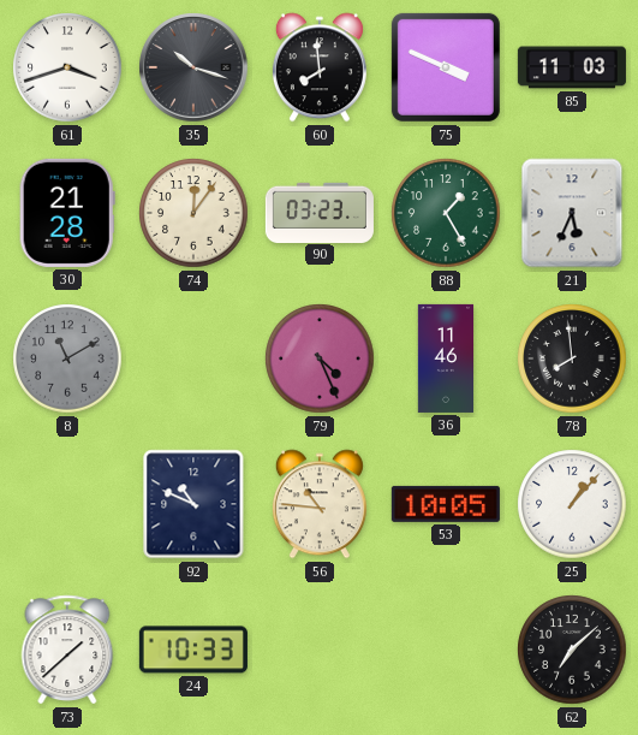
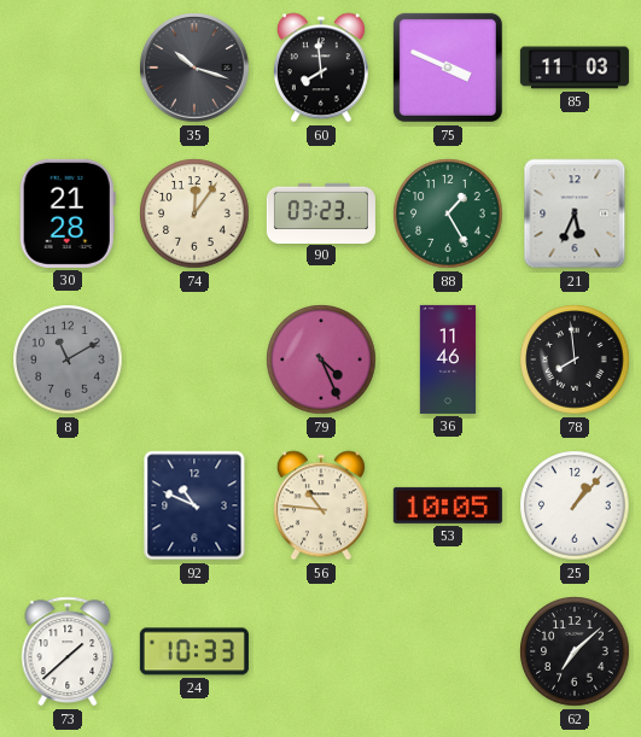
61: 3:42 -> none (67, 67)
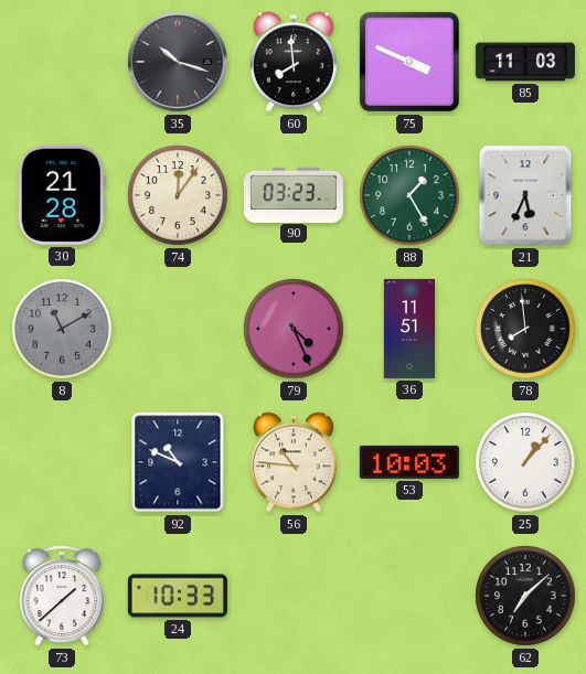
36: 11:46 -> 11:51 (409, 329)
53: 10:05 -> 10:03 (409, 462)
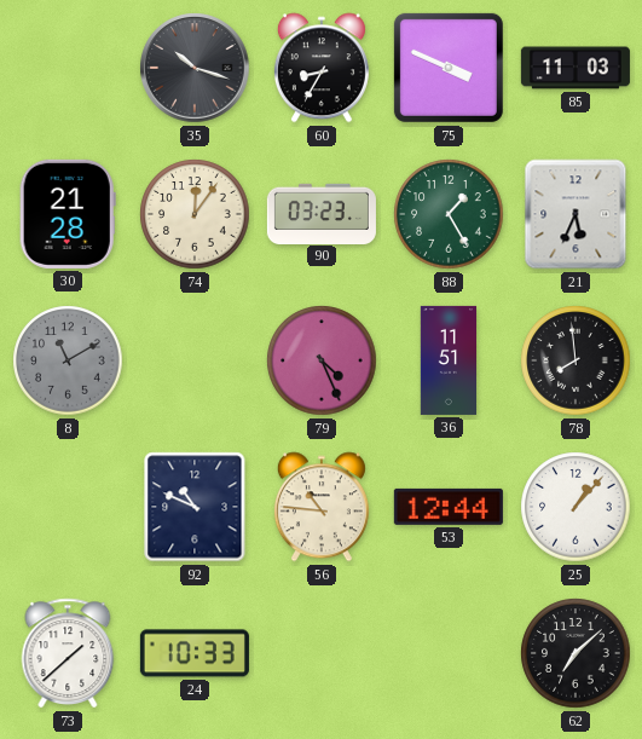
60: 7:59 -> 8:35 (322, 68)
53: 10:03 -> 12:44 (449, 507)
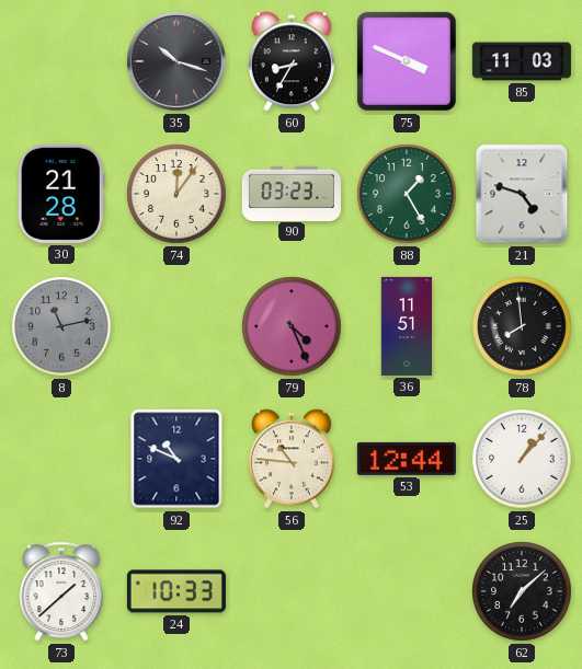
21: 5:34 -> 4:48 (522, 194)
8: 11:10 -> 11:13 (61, 326)
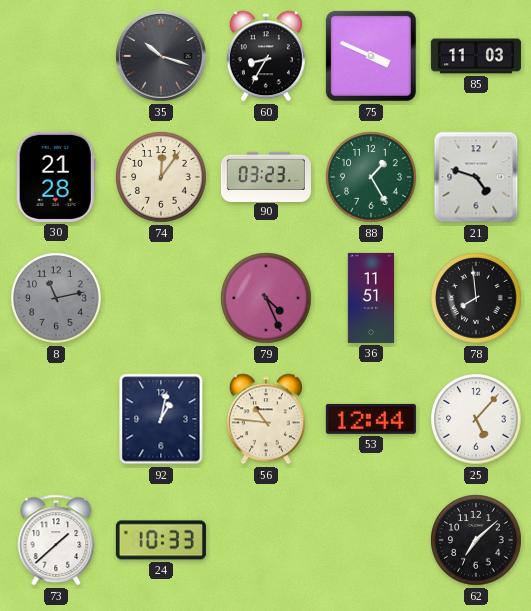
92: 10:49 -> 1:02 (161, 419)
25: 1:07 -> 5:07 (476, 419)
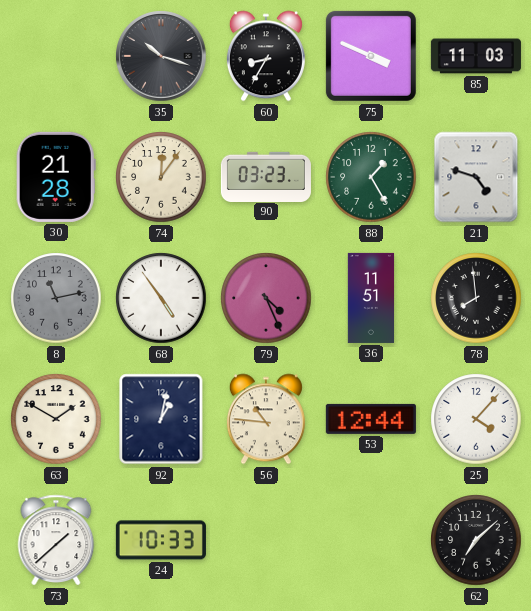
68: none -> 4:54 (161, 298)
63: none -> 1:50 (56, 419)
25: 5:07 -> 4:07 (476, 419)
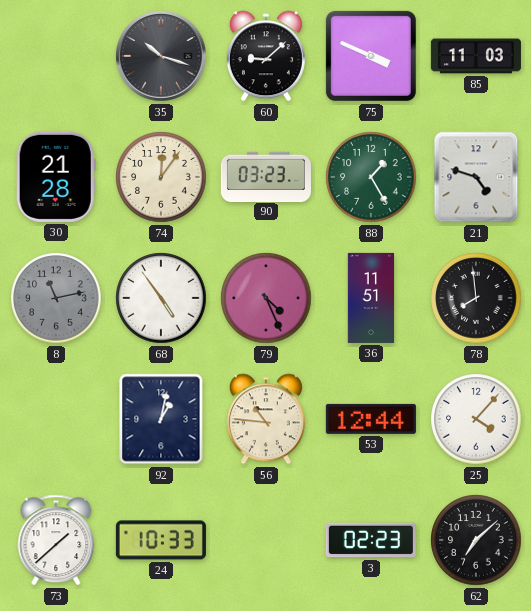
60: 8:35 -> 9:08 (266, 56)
63: 1:50 -> none (56, 419)
3: none -> 02:23 (371, 540)
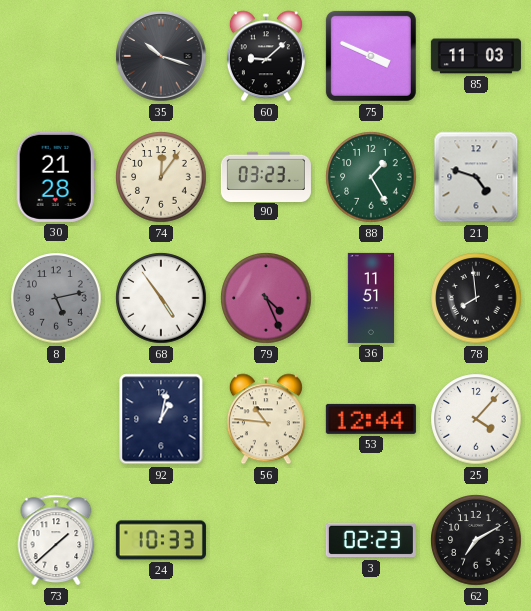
8: 11:13 -> 5:13 (56, 298)
62: 7:08 -> 7:10 (476, 540)
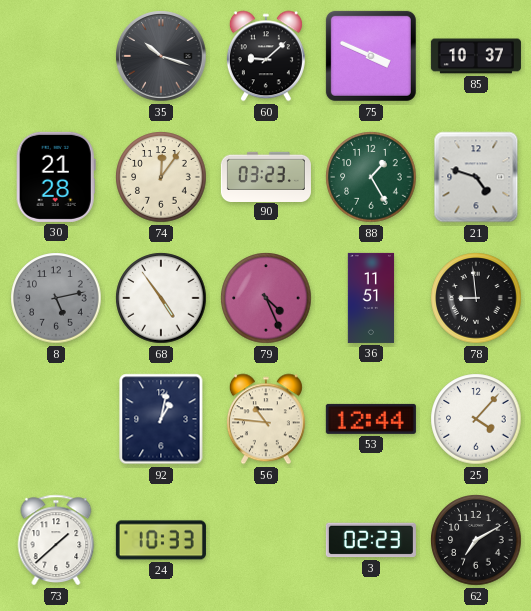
85: 11:03 -> 10:37 (476, 56)
78: 7:59 -> 8:59 (476, 298)
